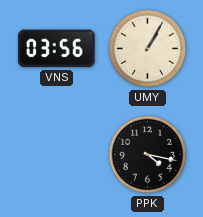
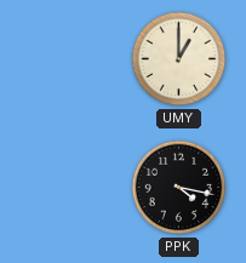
VNS: 03:56 -> none (57, 49)
UMY: 1:05 -> 1:00 (179, 59)
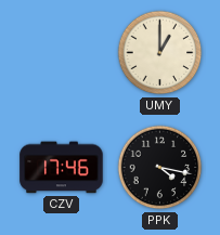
CZV: none -> 17:46 (62, 168)
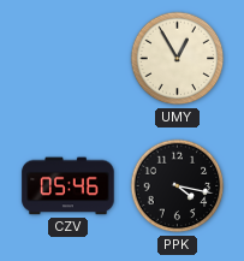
UMY: 1:00 -> 12:55 (178, 59)
CZV: 17:46 -> 05:46 (69, 186)
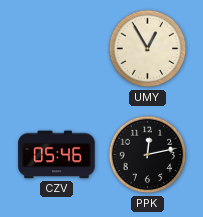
PPK: 4:17 -> 12:13 (148, 155)
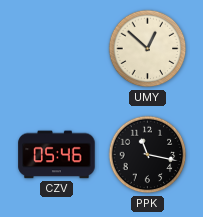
UMY: 12:55 -> 12:52 (148, 49)
PPK: 12:13 -> 11:17 (148, 155)
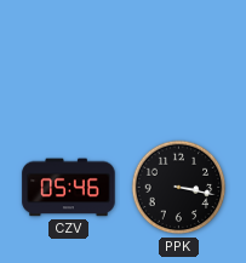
UMY: 12:52 -> none (148, 49)
PPK: 11:17 -> 3:17 (179, 188)
